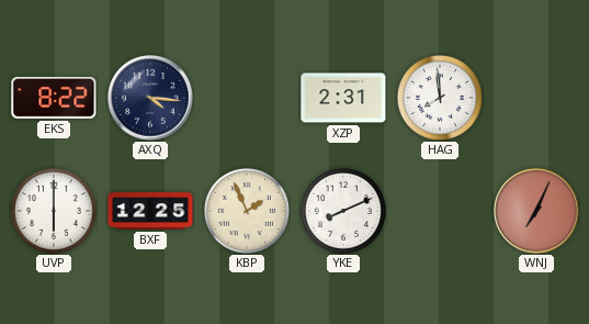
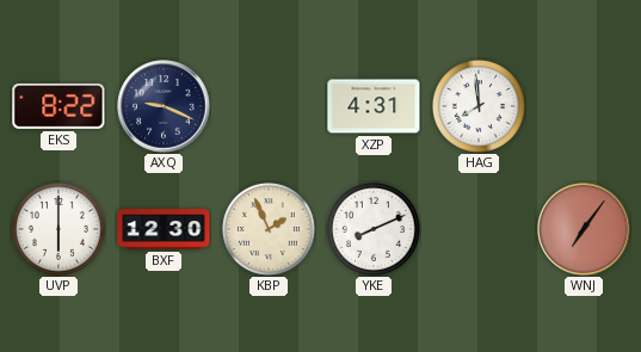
AXQ: 4:16 -> 9:19 (164, 106)
XZP: 2:31 -> 4:31 (374, 106)
BXF: 12:25 -> 12:30 (164, 229)
WNJ: 7:04 -> 7:06 (584, 229)
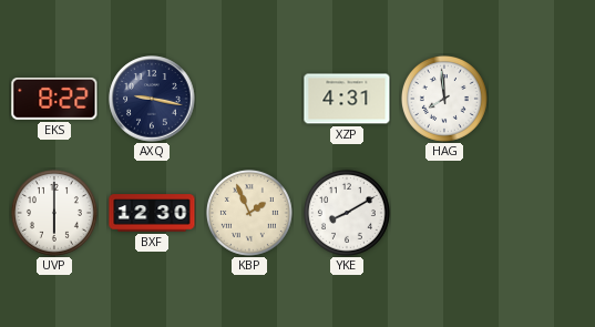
AXQ: 9:19 -> 9:17 (152, 99)
YKE: 8:11 -> 8:10 (347, 213)
WNJ: 7:06 -> none (584, 229)
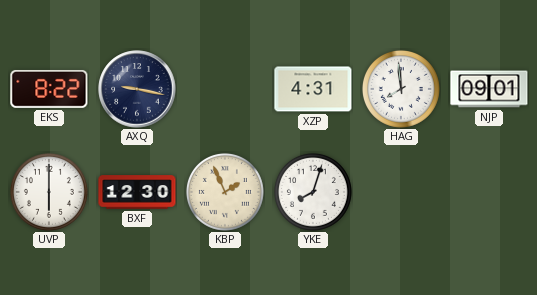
NJP: none -> 09:01 (489, 89)
YKE: 8:10 -> 8:03 (313, 192)
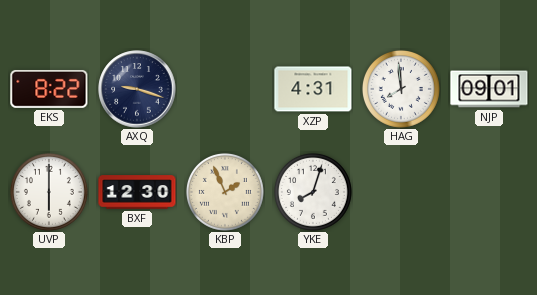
AXQ: 9:17 -> 9:18 (137, 89)
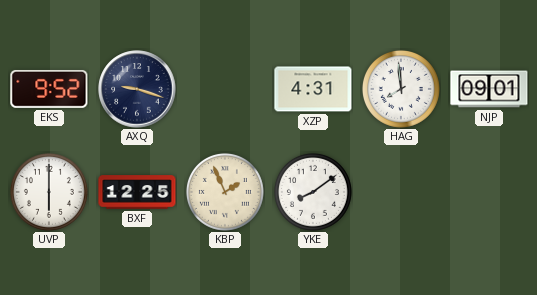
EKS: 8:22 -> 9:52 (49, 89)
BXF: 12:30 -> 12:25 (137, 192)
YKE: 8:03 -> 8:09 (313, 192)
